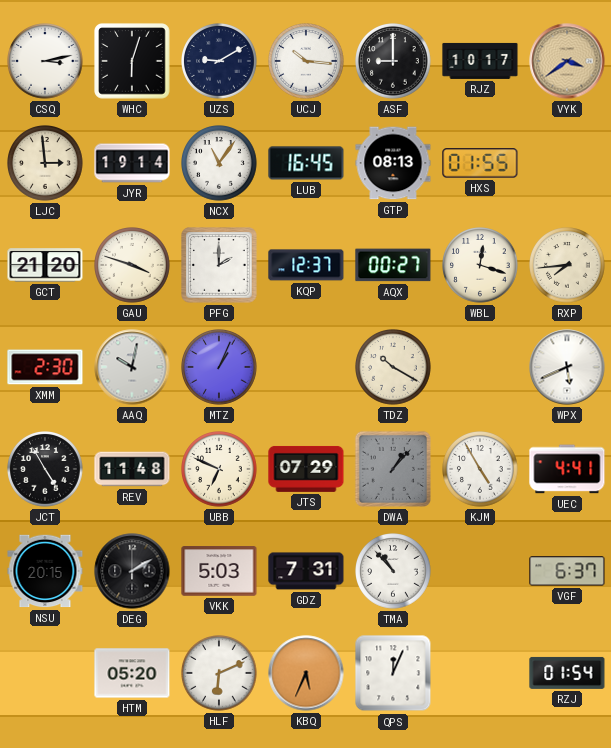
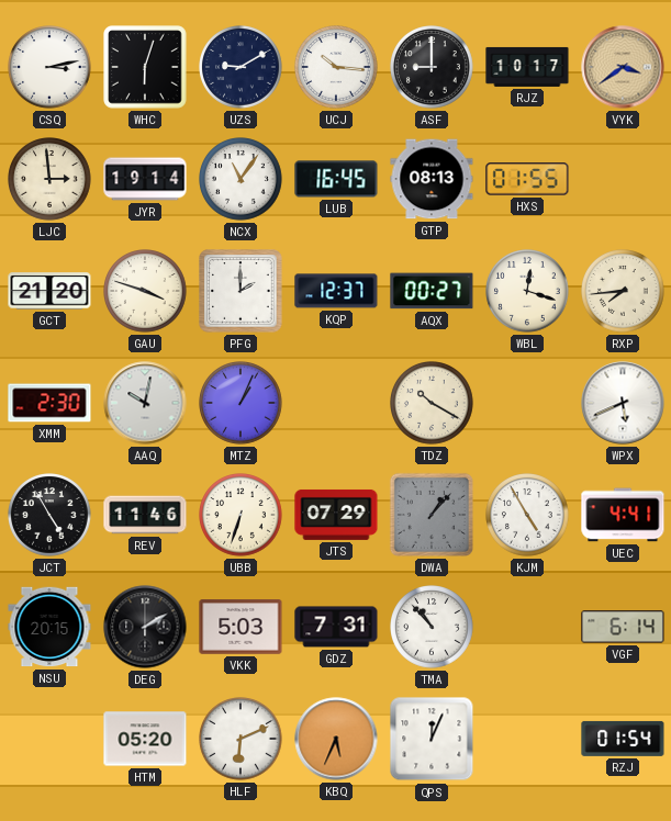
REV: 11:48 -> 11:46 (145, 515)
UBB: 6:49 -> 6:33 (242, 516)
VGF: 6:37 -> 6:14 (623, 627)
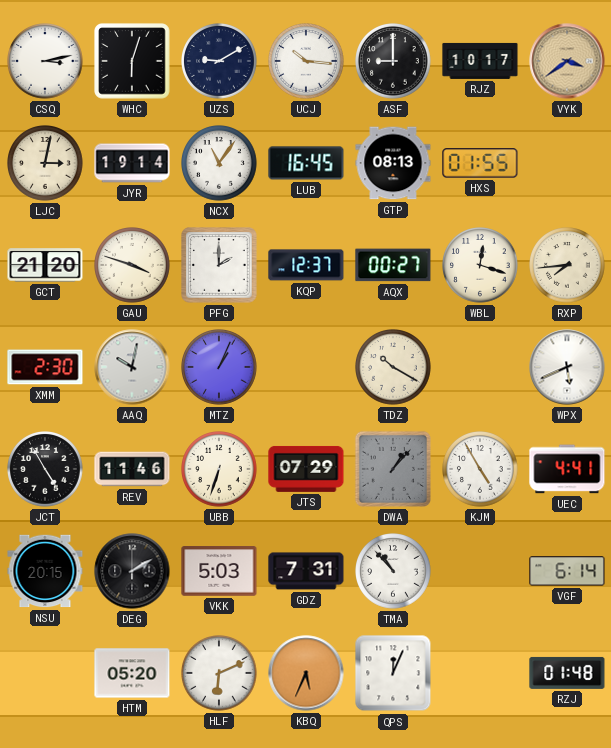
LJC: 2:59 -> 3:02 (46, 164)
RZJ: 01:54 -> 01:48 (567, 673)
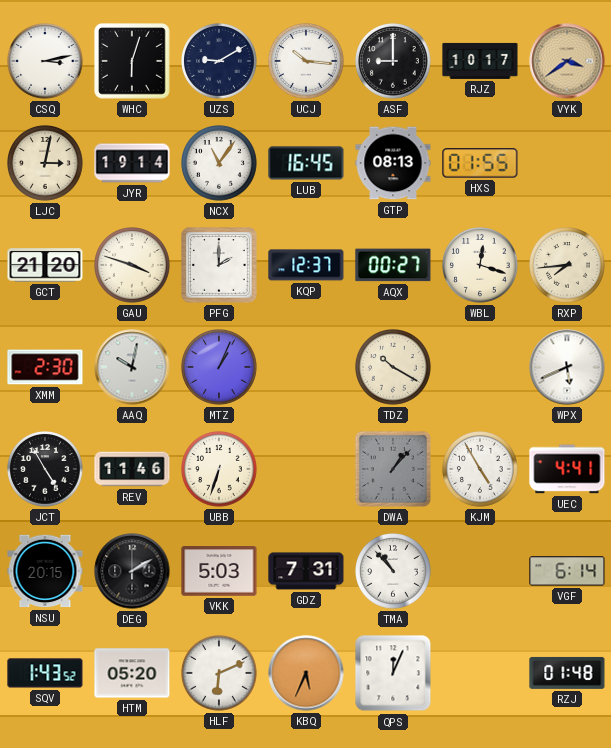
JTS: 07:29 -> none (306, 469)
SQV: none -> 1:43 (45, 673)
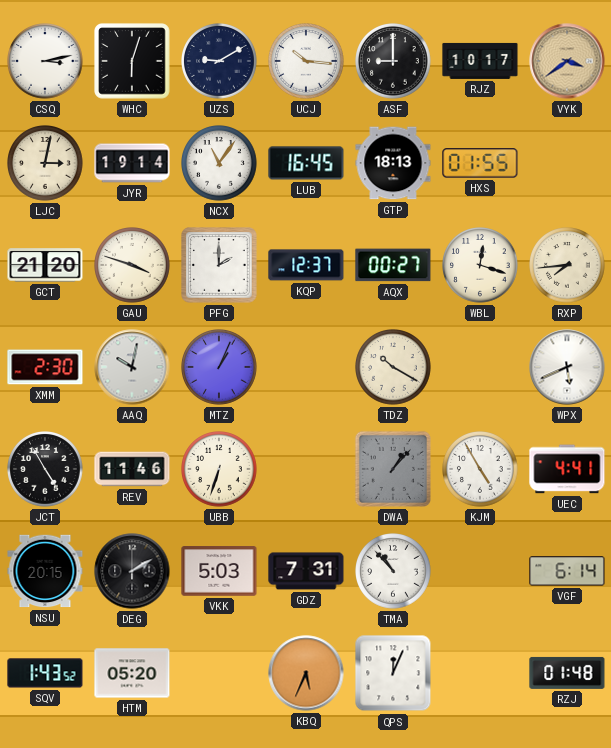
GTP: 08:13 -> 18:13 (393, 163)
HLF: 6:11 -> none (220, 674)
